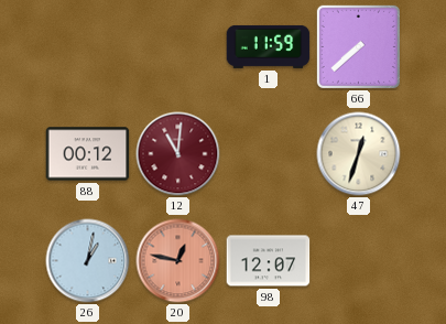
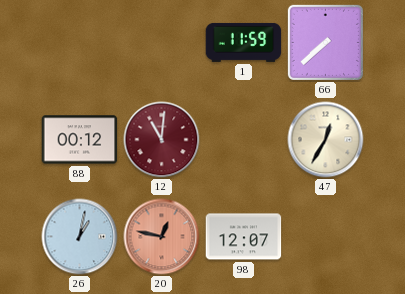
47: 12:33 -> 12:35 (326, 140)
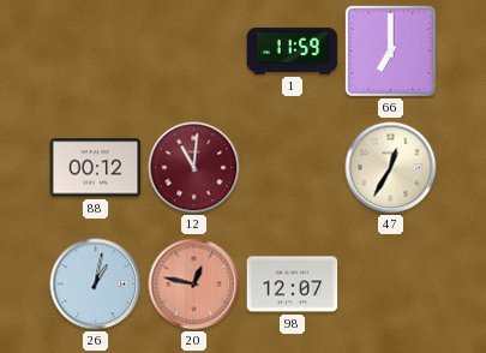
66: 7:38 -> 7:00 (390, 50)
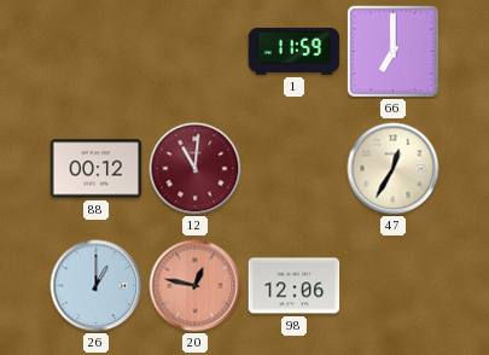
26: 1:02 -> 1:00 (97, 286)
98: 12:07 -> 12:06 (295, 286)
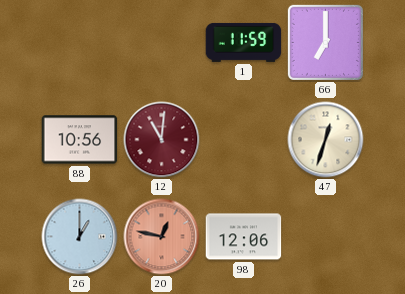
88: 00:12 -> 10:56 (80, 140)
47: 12:35 -> 12:33 (326, 140)
